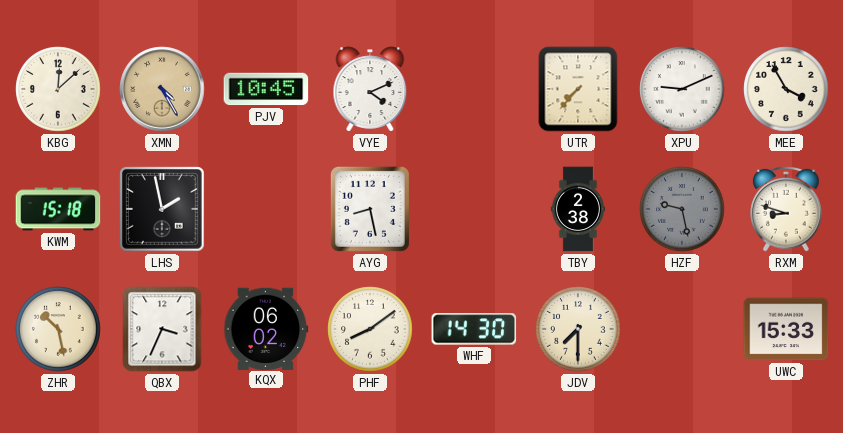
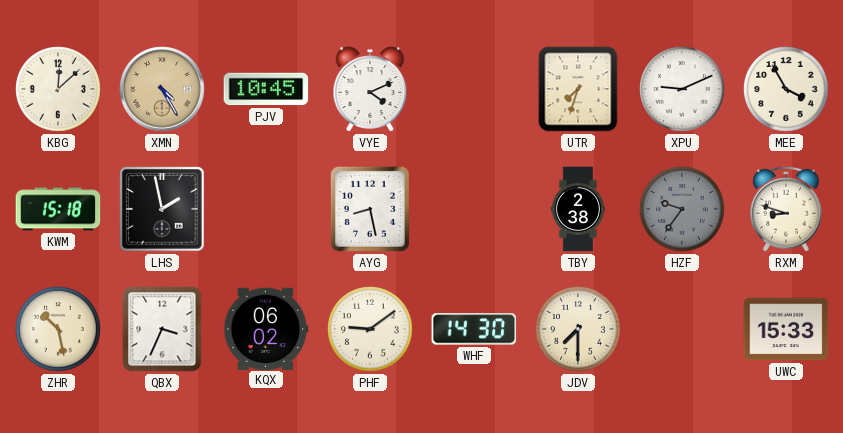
UTR: 7:37 -> 7:33 (578, 89)
HZF: 9:28 -> 9:36 (682, 209)
PHF: 8:09 -> 9:09 (370, 329)
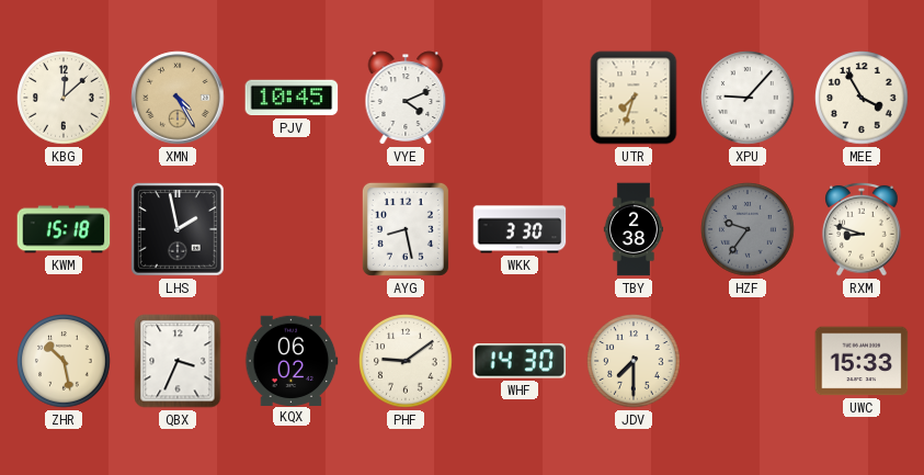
XPU: 9:11 -> 9:07 (748, 98)
WKK: none -> 3:30 (520, 229)
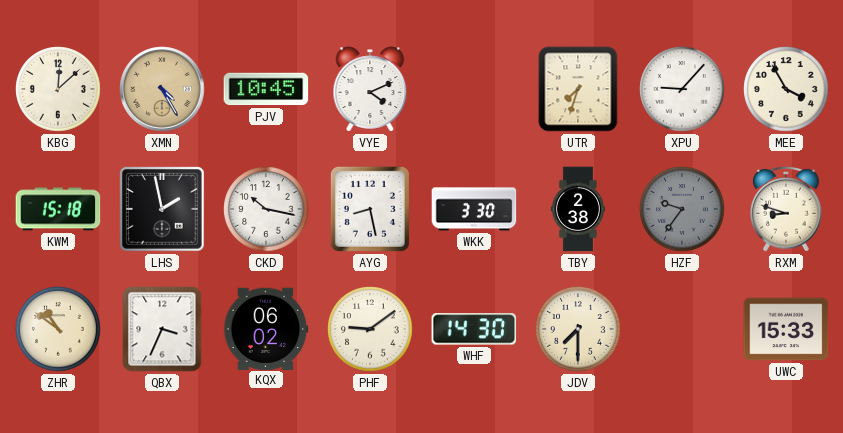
CKD: none -> 10:17 (266, 209)
ZHR: 10:28 -> 10:51 (58, 329)
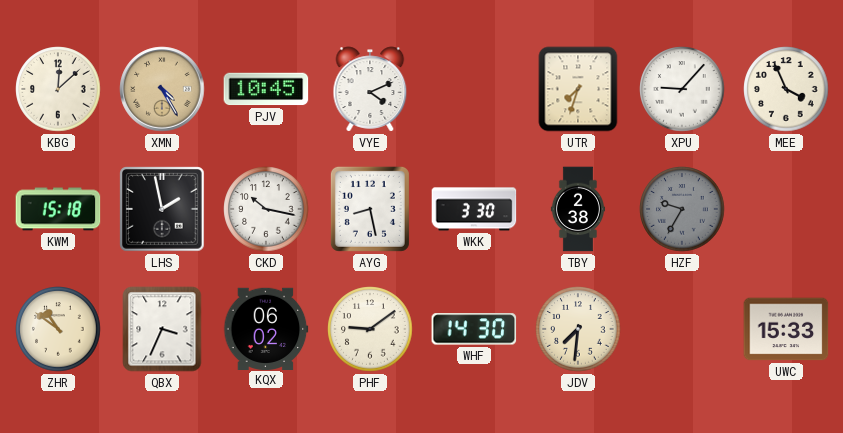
MEE: 3:55 -> 3:56 (786, 89)
HZF: 9:36 -> 9:35 (682, 209)
RXM: 8:48 -> none (786, 209)
JDV: 7:30 -> 7:31 (578, 329)
